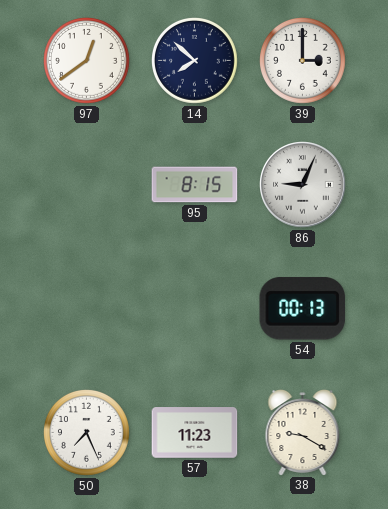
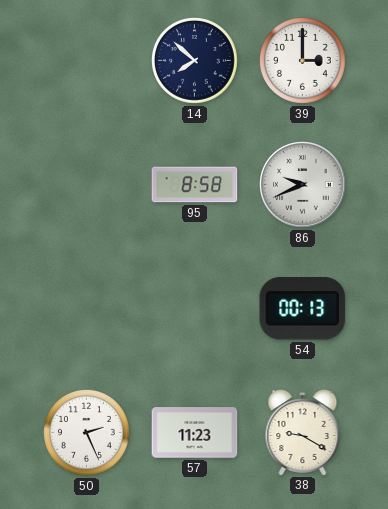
97: 12:39 -> none (87, 61)
95: 8:15 -> 8:58 (195, 185)
86: 9:04 -> 9:41 (303, 185)
50: 7:26 -> 2:26 (87, 433)
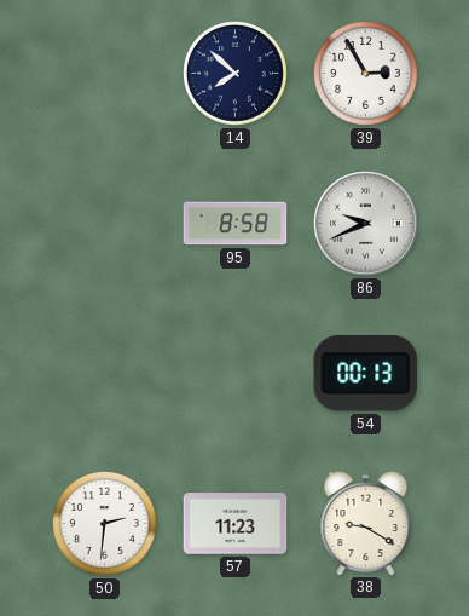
39: 3:00 -> 2:55 (366, 74)
50: 2:26 -> 2:31 (105, 524)
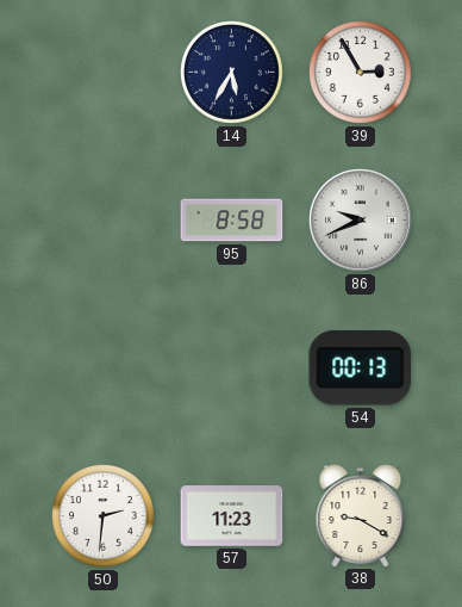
14: 7:52 -> 5:35 (232, 73)
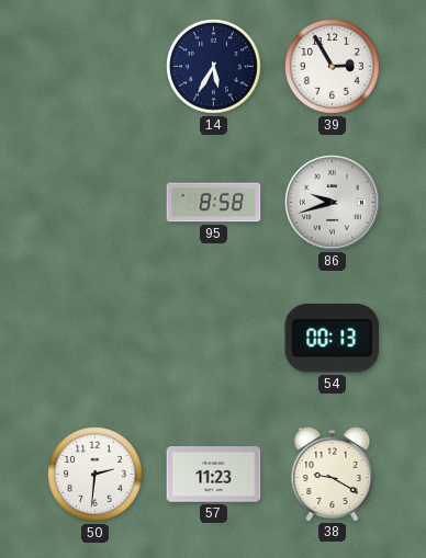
86: 9:41 -> 9:42 (333, 203)
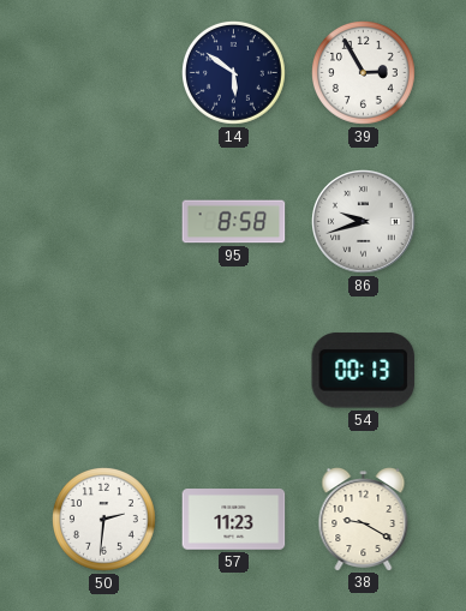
14: 5:35 -> 5:51 (234, 73)
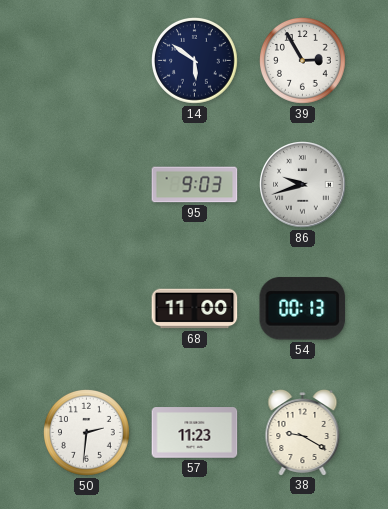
95: 8:58 -> 9:03 (195, 185)
68: none -> 11:00 (195, 309)
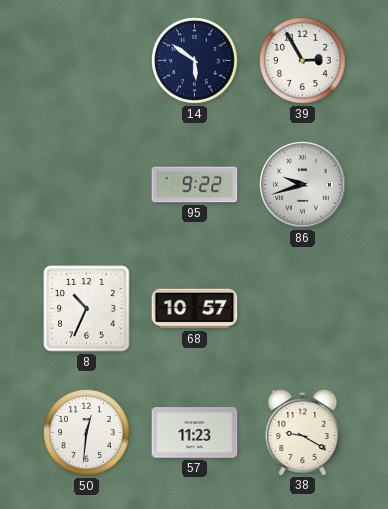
95: 9:03 -> 9:22 (195, 185)
8: none -> 10:34 (87, 309)
68: 11:00 -> 10:57 (195, 309)
54: 00:13 -> none (303, 309)
50: 2:31 -> 12:31 (87, 433)
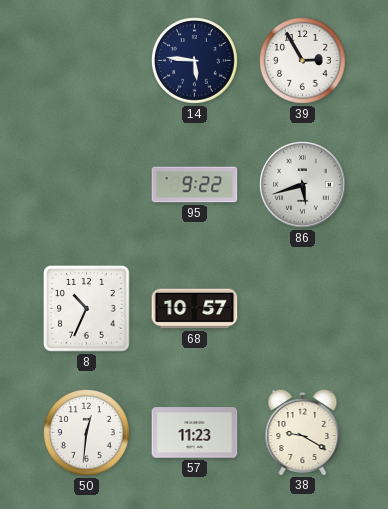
14: 5:51 -> 5:46 (195, 61)
86: 9:42 -> 5:42 (303, 185)
